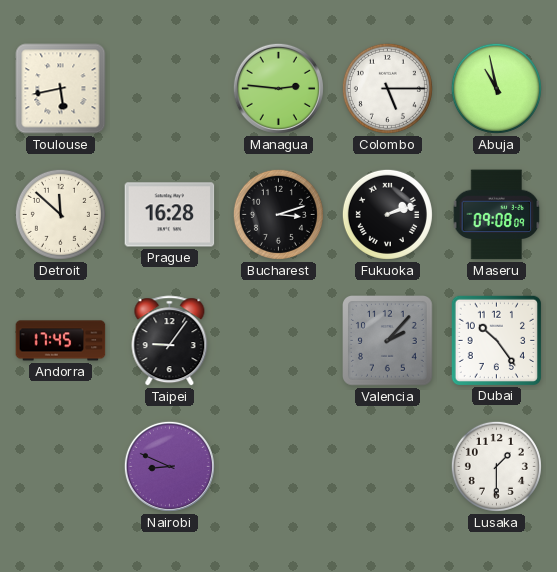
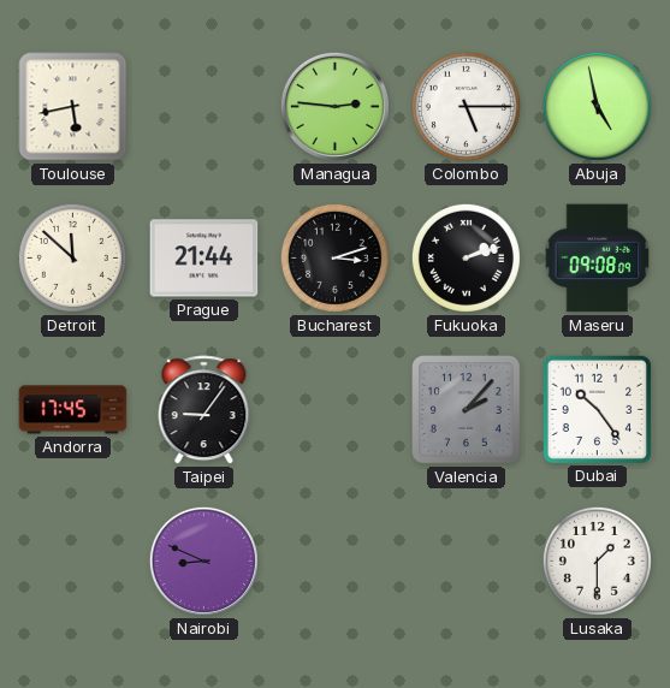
Abuja: 10:58 -> 4:58 (597, 106)
Prague: 16:28 -> 21:44 (204, 259)
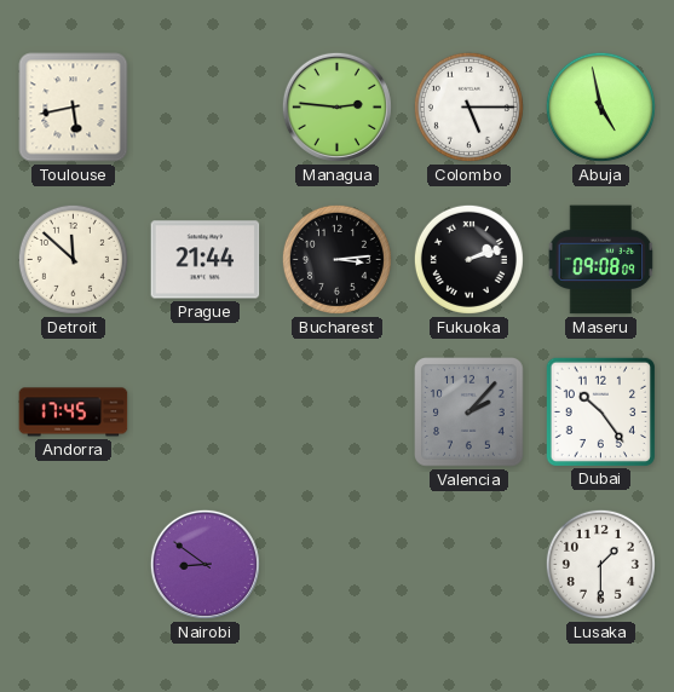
Bucharest: 3:12 -> 3:14 (336, 259)
Taipei: 9:06 -> none (204, 410)
Nairobi: 8:49 -> 8:51 (204, 564)
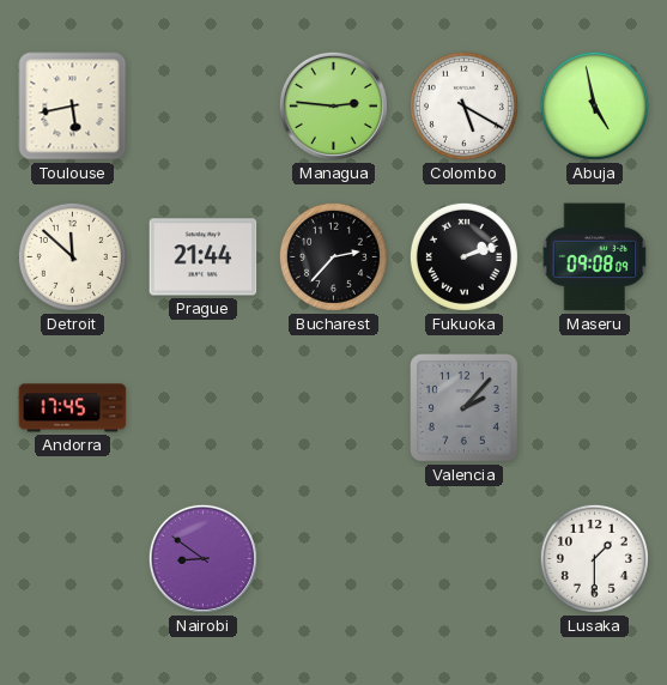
Colombo: 5:15 -> 5:20 (463, 105)
Bucharest: 3:14 -> 2:37 (333, 256)
Dubai: 10:24 -> none (600, 411)
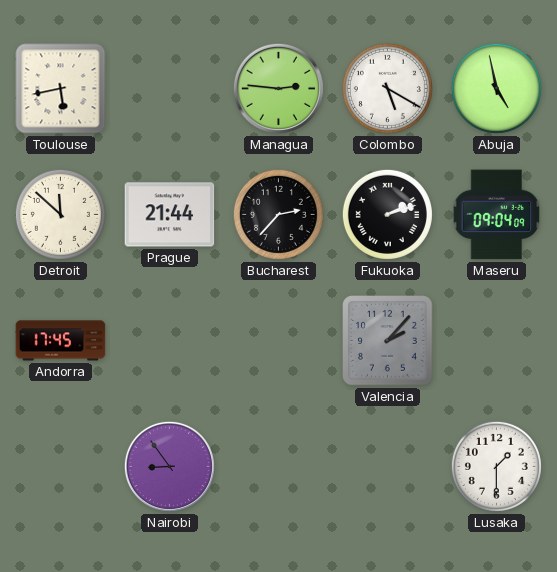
Maseru: 09:08 -> 09:04 (497, 215)
Nairobi: 8:51 -> 8:54 (169, 466)
